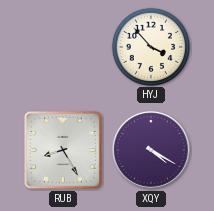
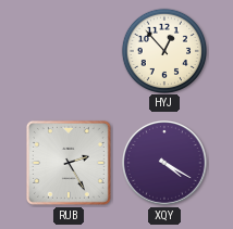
HYJ: 3:53 -> 12:53 (163, 50)
RUB: 8:25 -> 2:25 (69, 163)
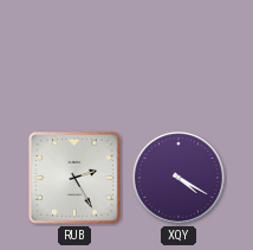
HYJ: 12:53 -> none (163, 50)
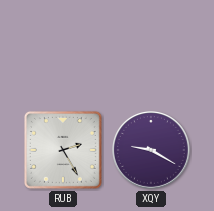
XQY: 4:20 -> 9:20 (151, 150)
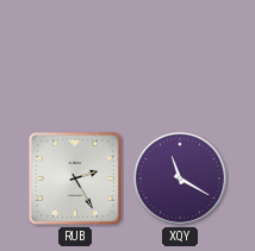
XQY: 9:20 -> 11:20 (180, 178)
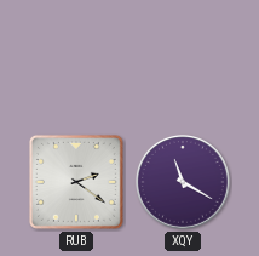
RUB: 2:25 -> 2:21 (76, 182)
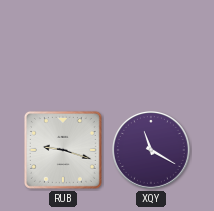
RUB: 2:21 -> 9:18 (63, 150)
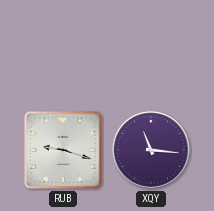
XQY: 11:20 -> 11:16 (151, 150)
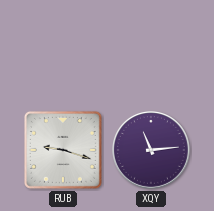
XQY: 11:16 -> 11:14 (151, 150)
